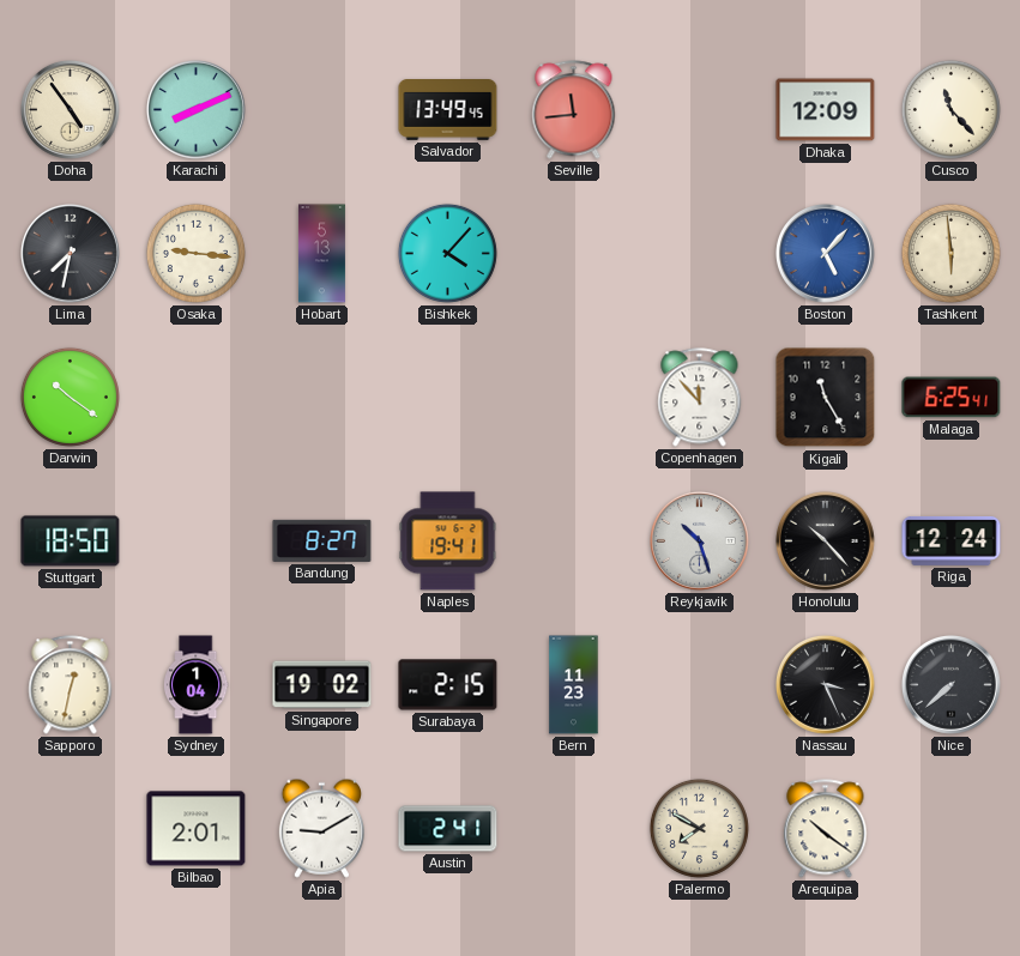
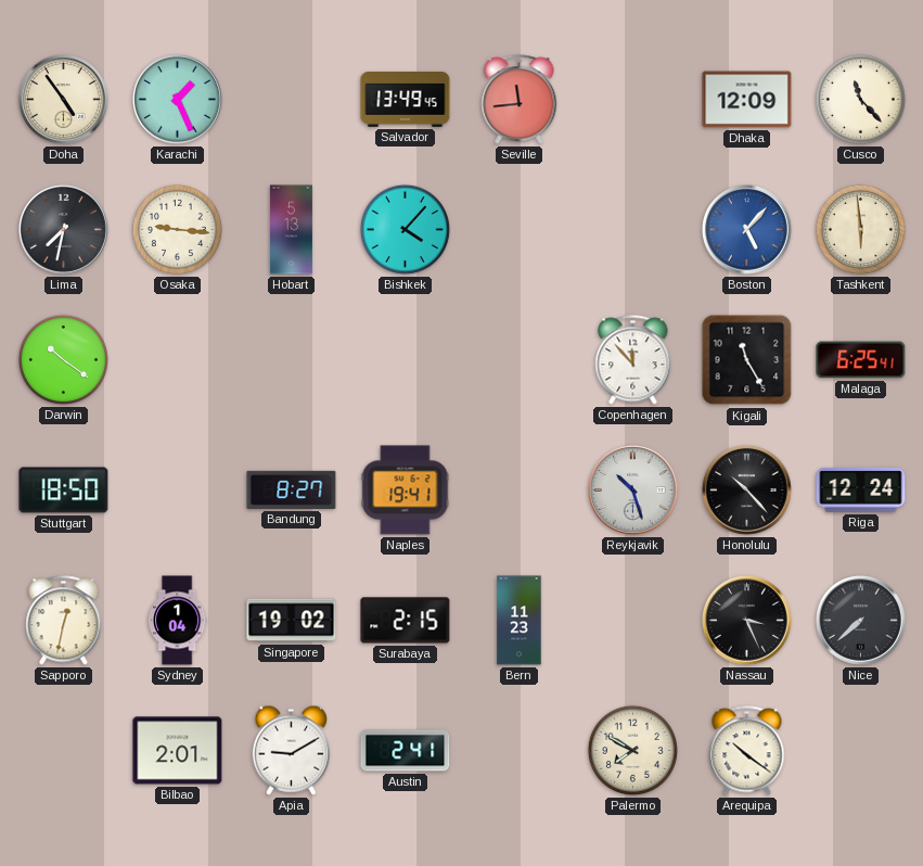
Karachi: 8:11 -> 1:26 (178, 100)
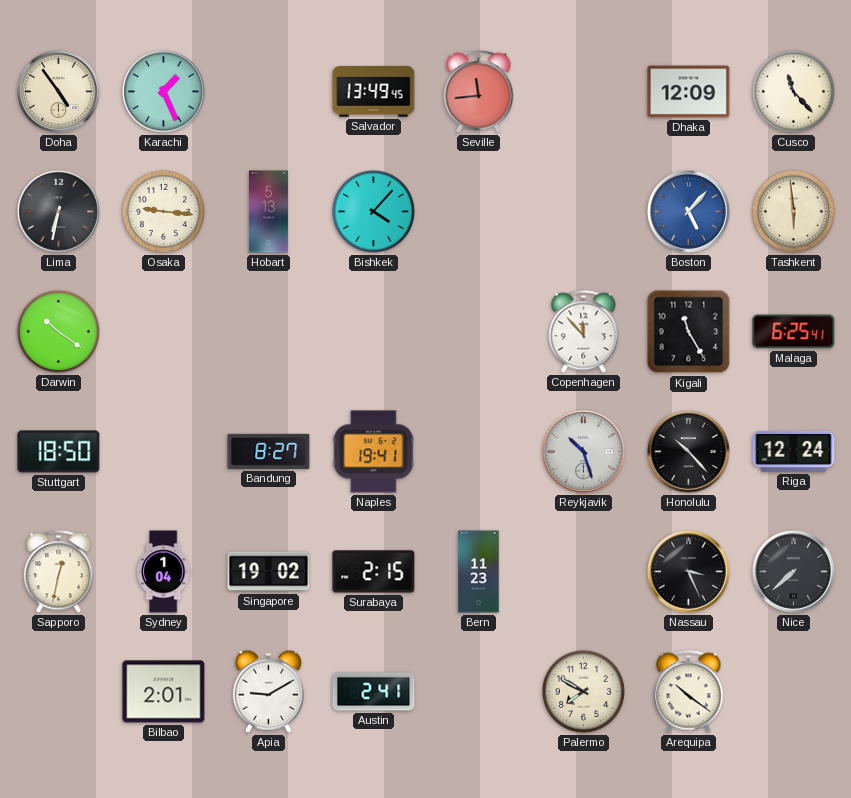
Lima: 7:32 -> 6:32 (59, 212)
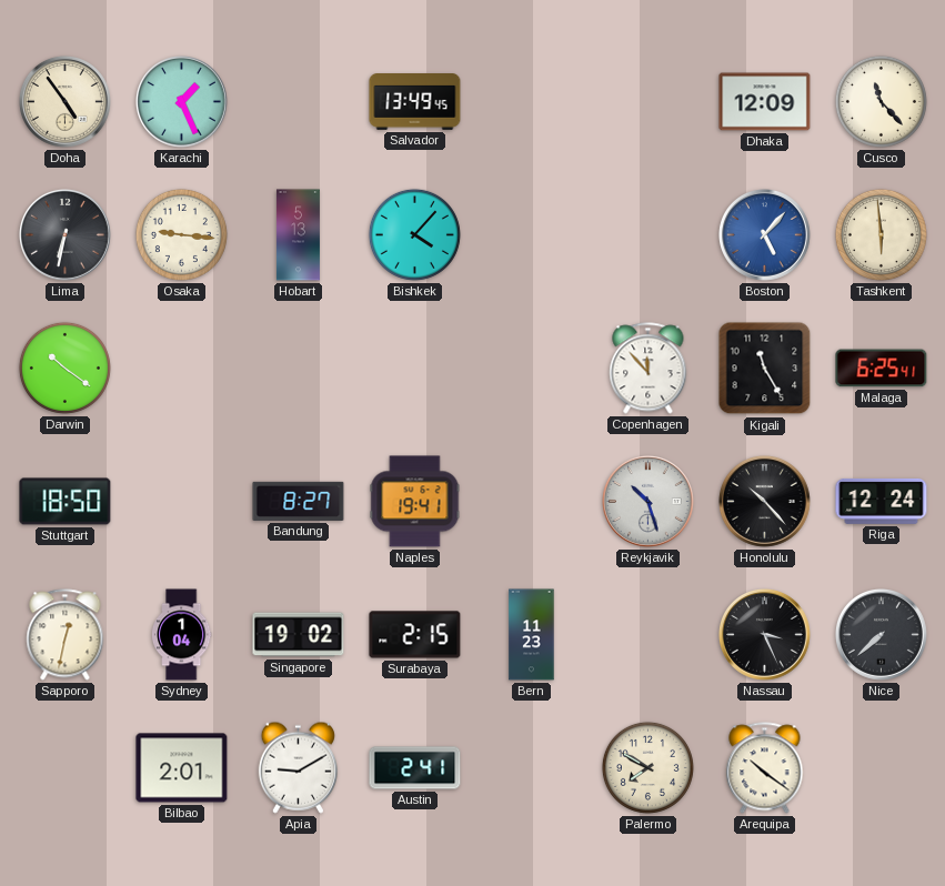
Seville: 11:44 -> none (479, 92)
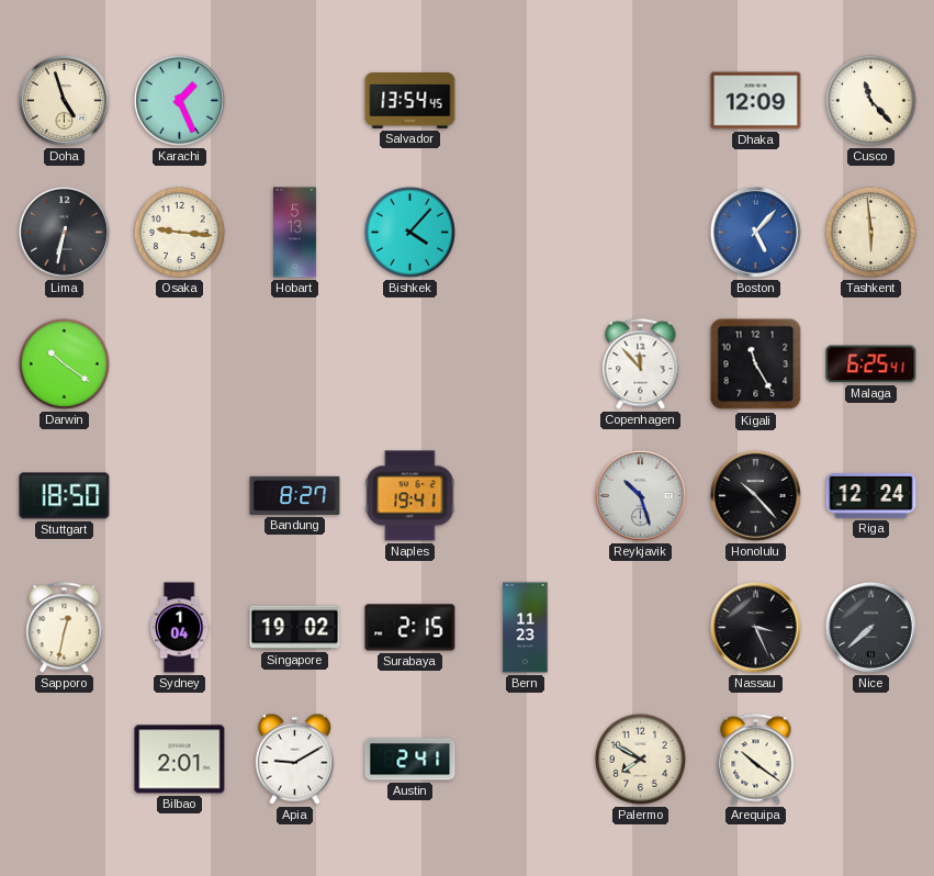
Doha: 4:54 -> 4:57 (65, 101)
Salvador: 13:49 -> 13:54 (410, 101)
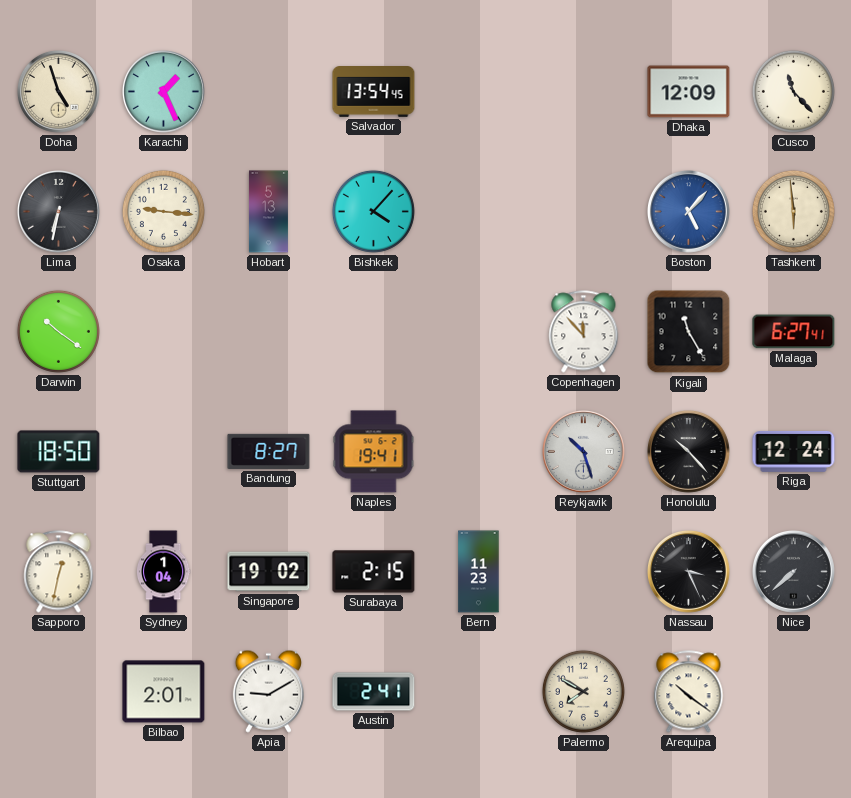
Malaga: 6:25 -> 6:27 (794, 332)
